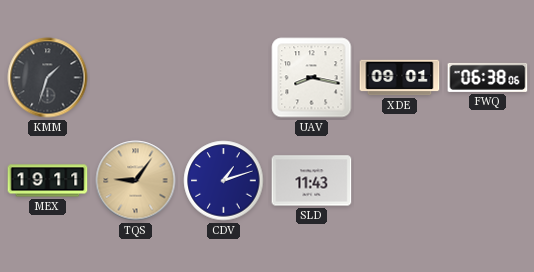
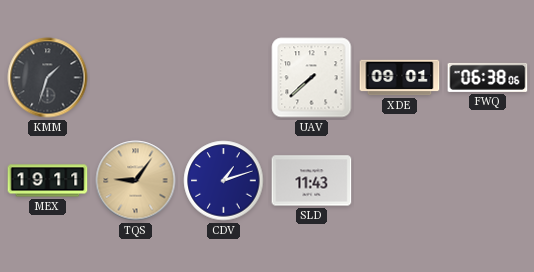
UAV: 8:17 -> 7:38 (312, 78)
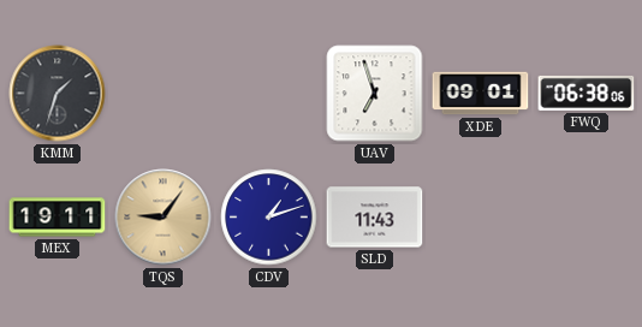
UAV: 7:38 -> 6:57 (375, 94)
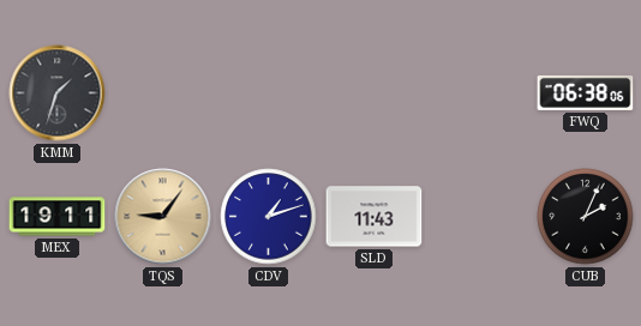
UAV: 6:57 -> none (375, 94)
XDE: 09:01 -> none (481, 94)
CUB: none -> 2:04 (586, 217)
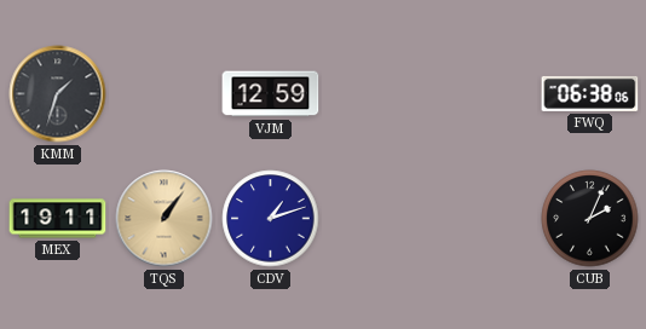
VJM: none -> 12:59 (271, 94)
TQS: 9:06 -> 1:06 (165, 219)
SLD: 11:43 -> none (375, 217)
